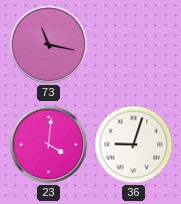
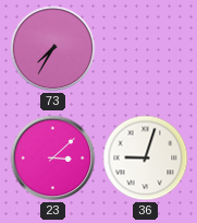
73: 11:17 -> 7:35 (53, 49)
23: 4:01 -> 3:08 (53, 159)
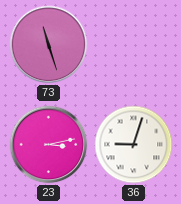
73: 7:35 -> 11:27 (49, 45)
23: 3:08 -> 3:13 (49, 145)
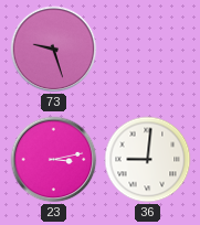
73: 11:27 -> 9:27 (54, 50)
36: 9:03 -> 9:01 (148, 160)
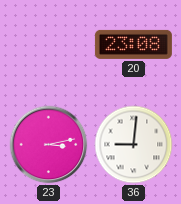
73: 9:27 -> none (54, 50)
20: none -> 23:08 (133, 44)
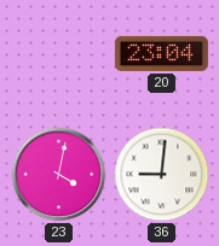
20: 23:08 -> 23:04 (161, 53)
23: 3:13 -> 4:02 (59, 175)
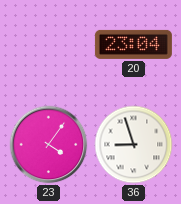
23: 4:02 -> 4:06 (49, 145)
36: 9:01 -> 8:57 (134, 145)
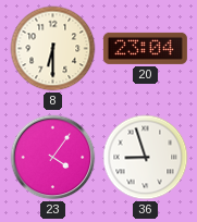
8: none -> 6:30 (53, 49)
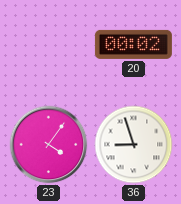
8: 6:30 -> none (53, 49)
20: 23:04 -> 00:02 (133, 44)
